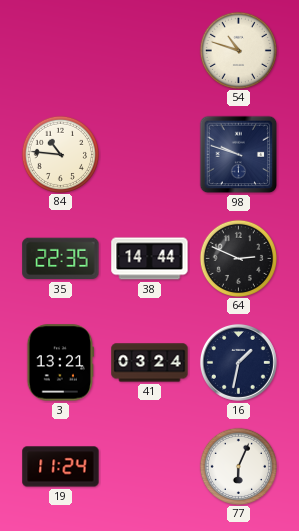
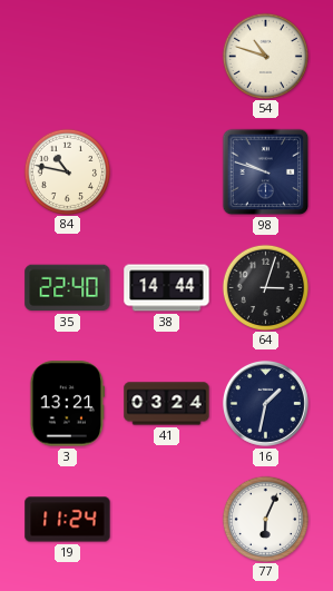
84: 10:46 -> 10:47 (67, 171)
35: 22:35 -> 22:40 (68, 288)
64: 2:49 -> 3:03 (265, 287)
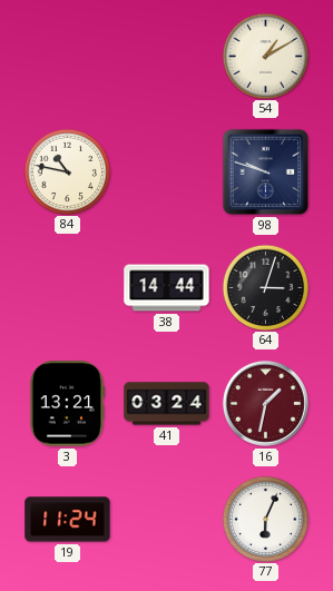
54: 10:48 -> 1:10 (265, 56)
35: 22:40 -> none (68, 288)
16 dial: navy -> burgundy (265, 403)
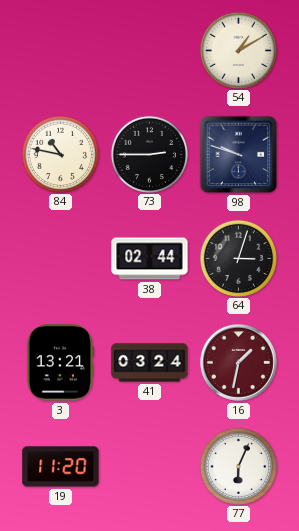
73: none -> 2:45 (149, 154)
38: 14:44 -> 02:44 (150, 259)
19: 11:24 -> 11:20 (61, 467)
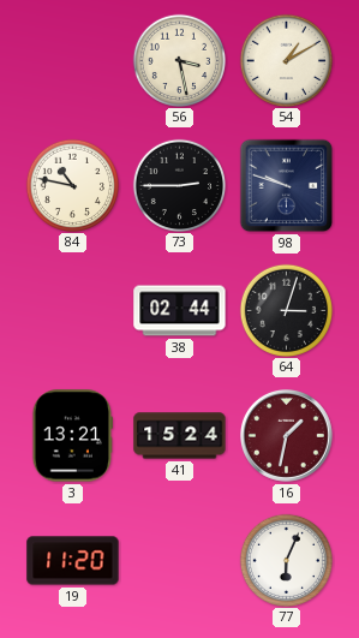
56: none -> 3:28 (179, 60)
41: 03:24 -> 15:24 (180, 436)
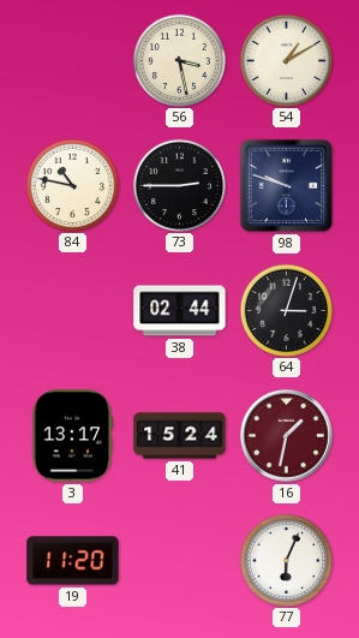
3: 13:21 -> 13:17 (72, 436)
